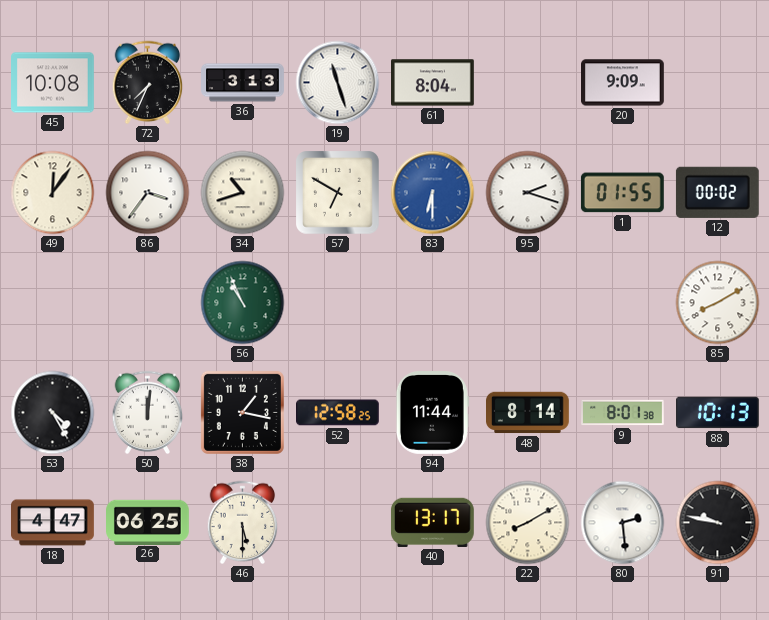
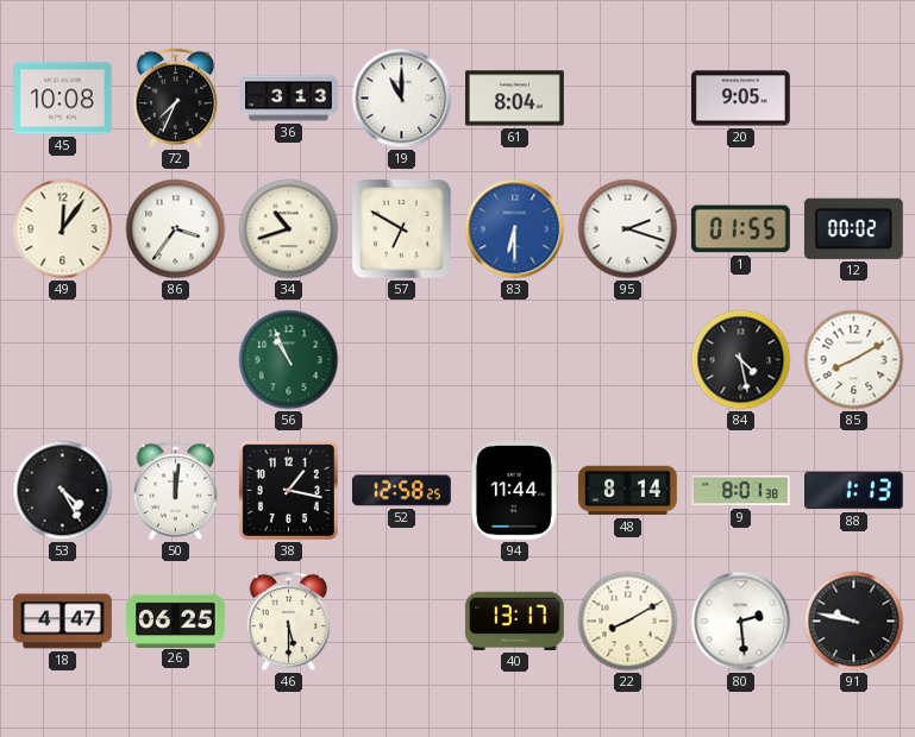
19: 11:27 -> 11:00 (402, 99)
20: 9:09 -> 9:05 (741, 99)
84: none -> 4:28 (741, 360)
88: 10:13 -> 1:13 (854, 491)
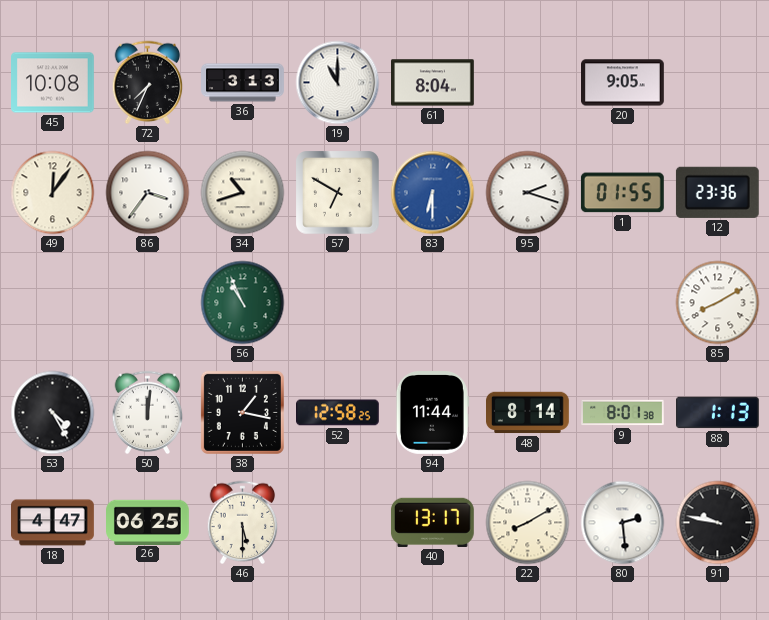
12: 00:02 -> 23:36 (717, 192)
84: 4:28 -> none (741, 360)
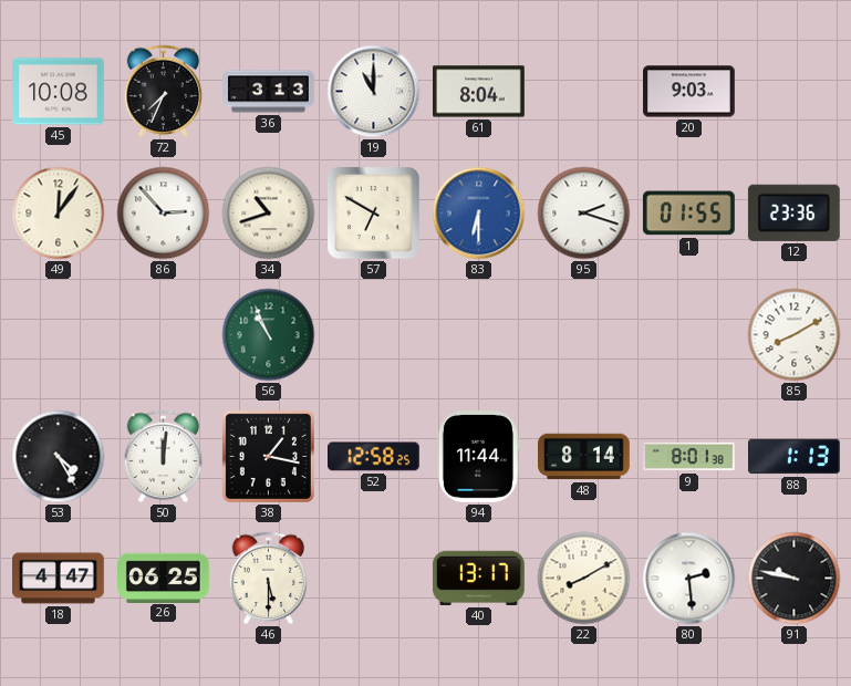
20: 9:05 -> 9:03 (689, 92)
86: 3:36 -> 2:53 (164, 214)
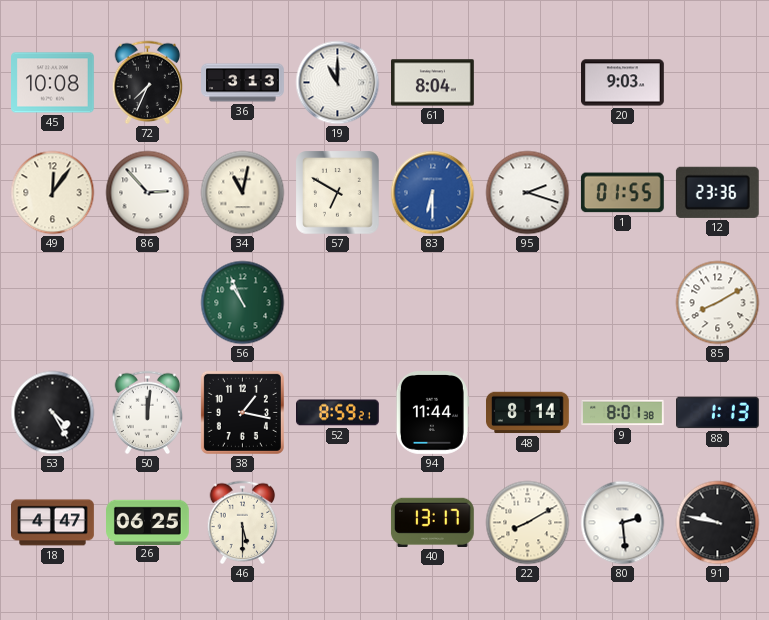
34: 10:42 -> 11:02 (243, 193)
52: 12:58 -> 8:59 (338, 413)
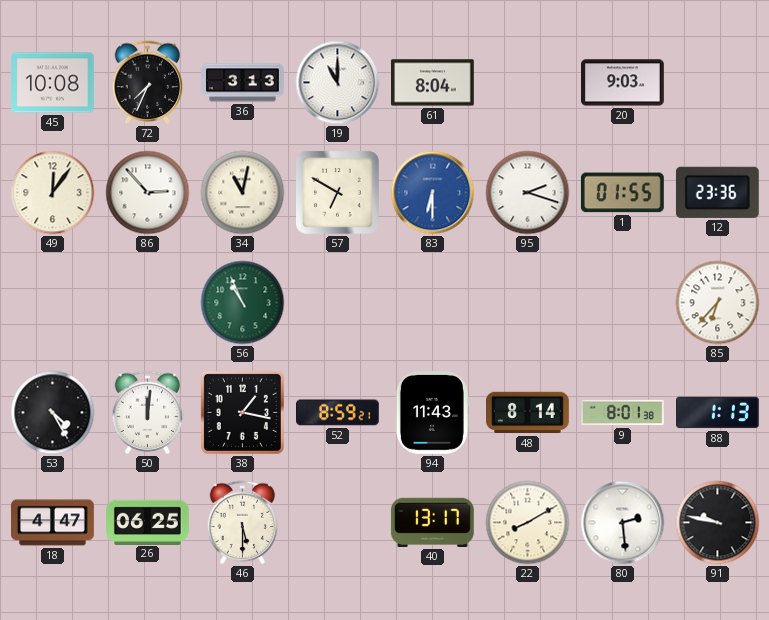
85: 8:10 -> 6:37 (718, 303)
94: 11:44 -> 11:43 (432, 413)
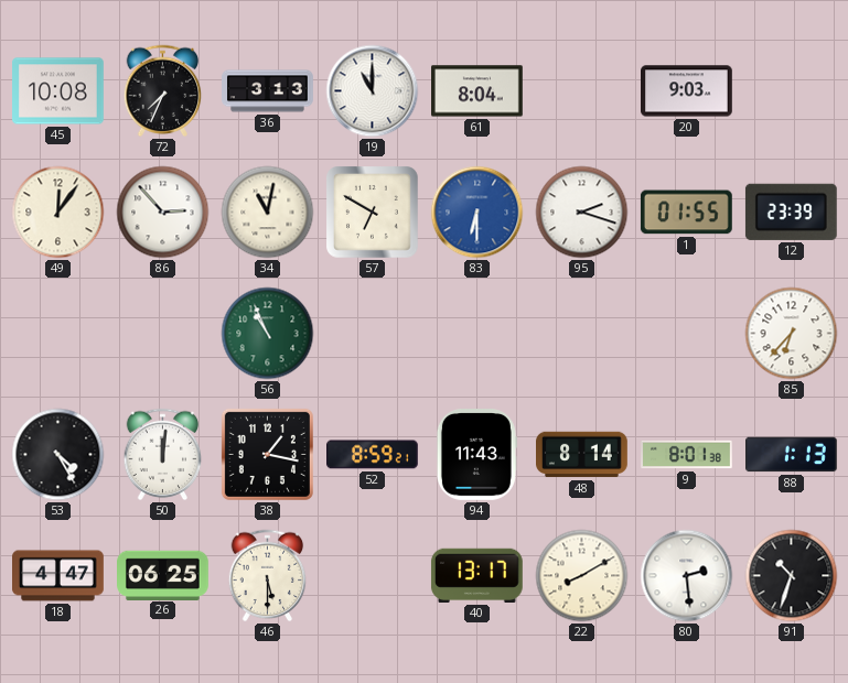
12: 23:36 -> 23:39 (791, 212)
91: 9:47 -> 10:33 (792, 576)
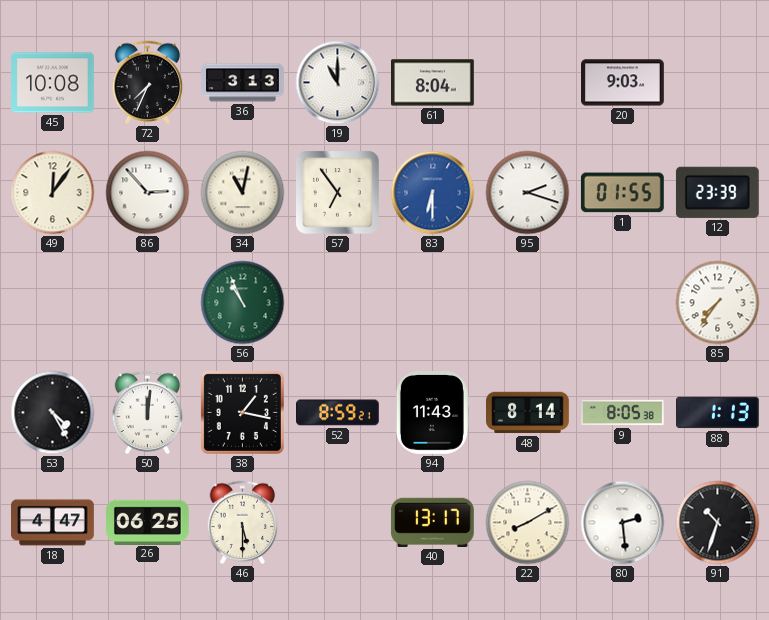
57: 6:50 -> 6:54 (338, 193)
85: 6:37 -> 7:36 (718, 303)
9: 8:01 -> 8:05 (623, 413)
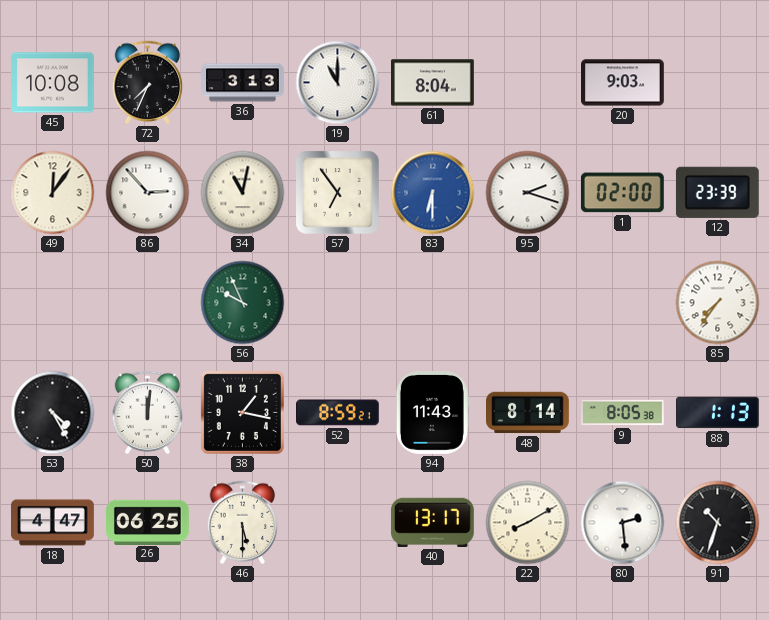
1: 01:55 -> 02:00 (622, 193)
56: 10:56 -> 9:56 (243, 303)
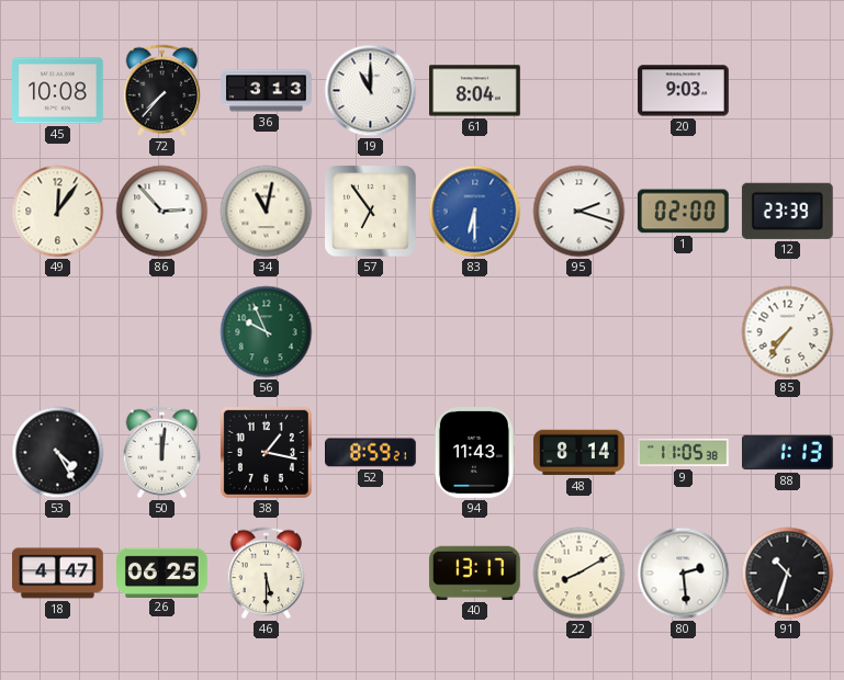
72: 7:34 -> 7:37 (162, 91)
9: 8:05 -> 11:05 (684, 453)
